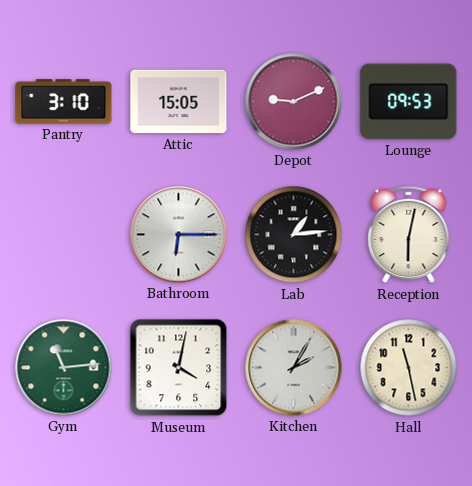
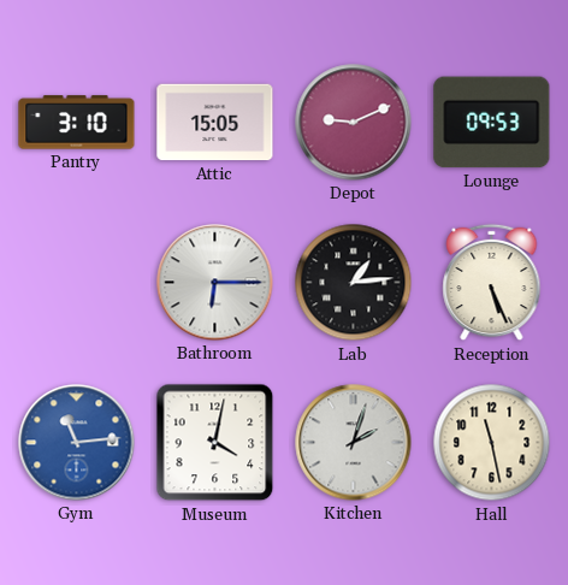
Reception: 6:02 -> 5:26 (492, 283)
Gym dial: green -> blue (77, 443)
Kitchen: 2:05 -> 2:03 (354, 443)
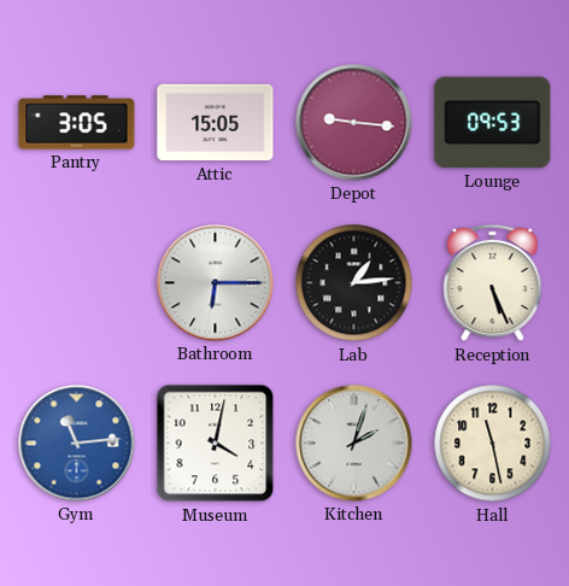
Pantry: 3:10 -> 3:05 (77, 123)
Depot: 9:11 -> 9:16 (354, 123)
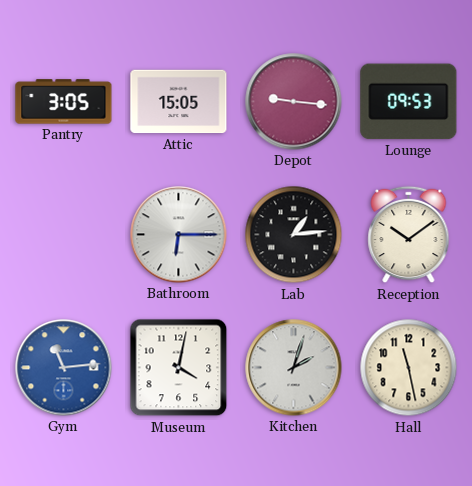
Reception: 5:26 -> 10:09 (409, 235)
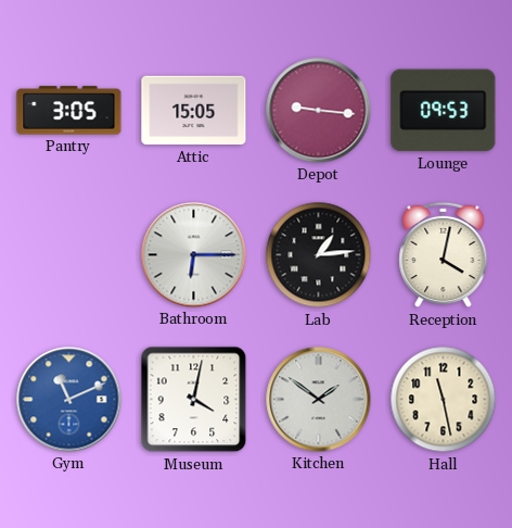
Reception: 10:09 -> 4:02 (444, 255)
Gym: 11:14 -> 11:11 (69, 400)
Kitchen: 2:03 -> 1:51 (319, 400)
